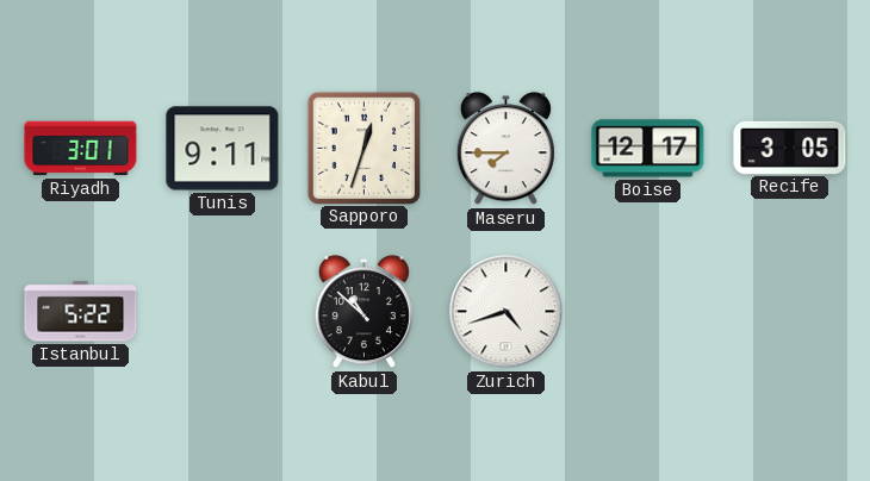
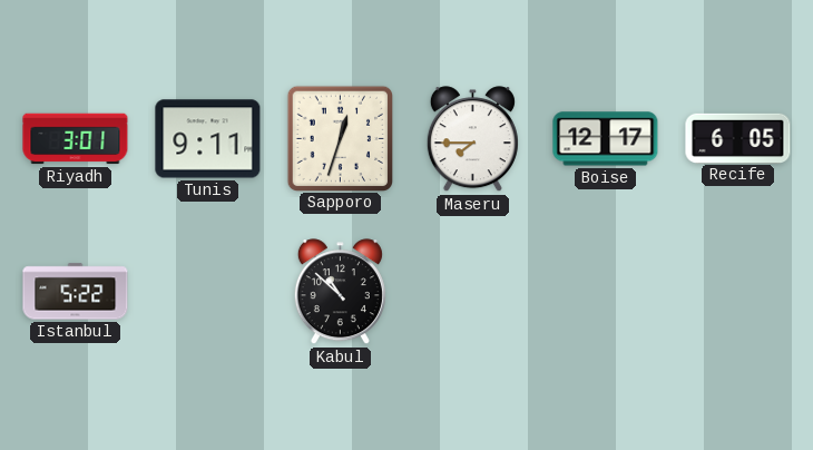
Recife: 3:05 -> 6:05 (738, 138)
Zurich: 4:42 -> none (507, 312)
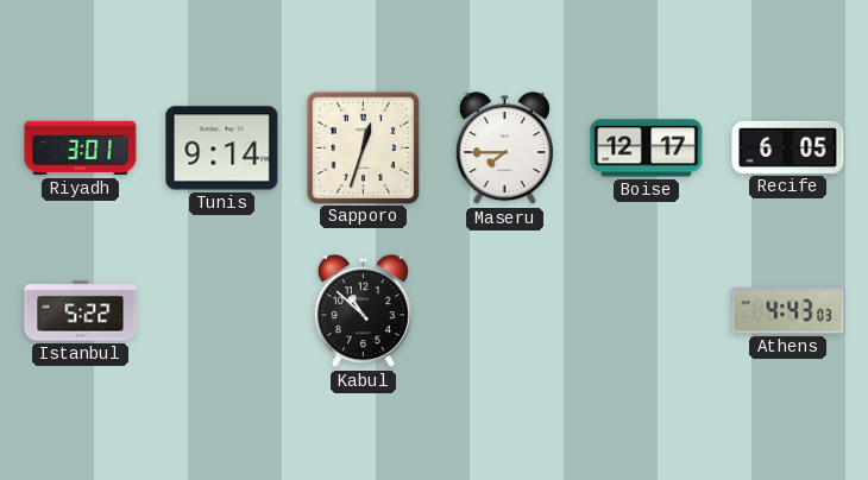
Tunis: 9:11 -> 9:14 (222, 149)
Athens: none -> 4:43 (788, 311)
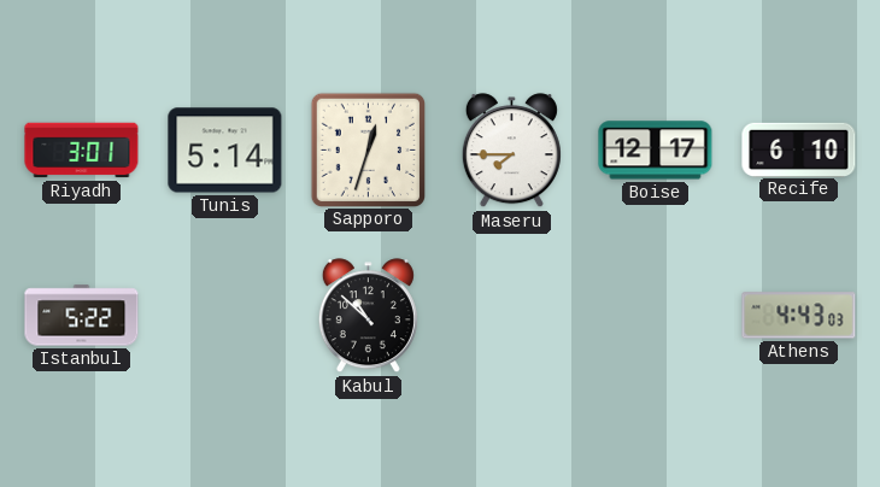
Tunis: 9:14 -> 5:14 (225, 151)
Recife: 6:05 -> 6:10 (799, 149)
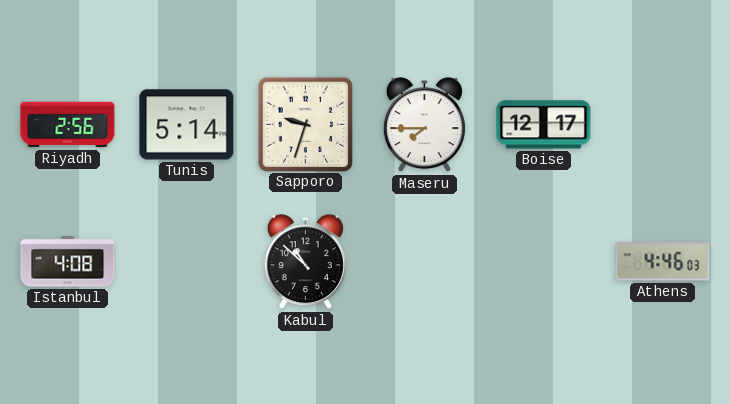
Riyadh: 3:01 -> 2:56 (68, 125)
Sapporo: 12:33 -> 9:33 (305, 124)
Recife: 6:10 -> none (799, 149)
Istanbul: 5:22 -> 4:08 (68, 262)
Athens: 4:43 -> 4:46 (663, 262)
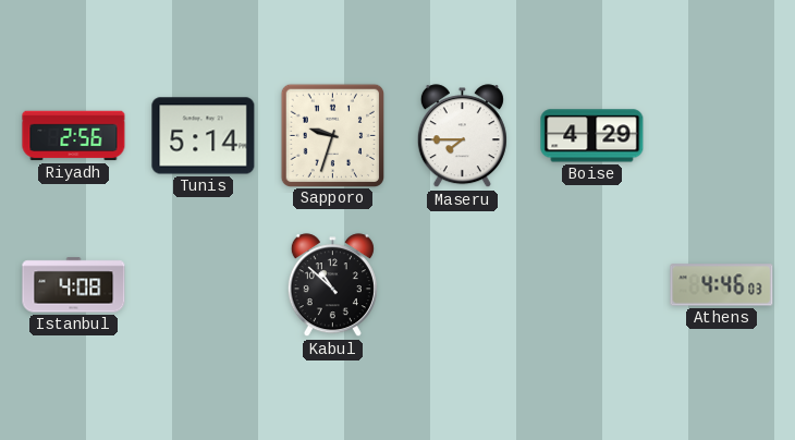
Boise: 12:17 -> 4:29 (592, 136)
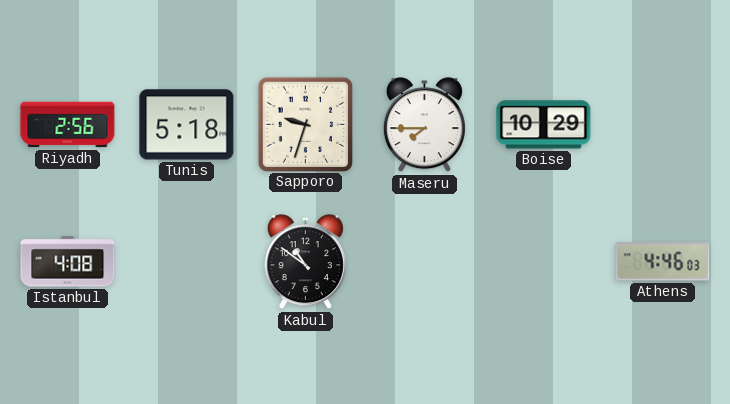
Tunis: 5:14 -> 5:18 (187, 125)
Boise: 4:29 -> 10:29 (544, 125)
Kabul: 10:52 -> 10:51 (305, 262)
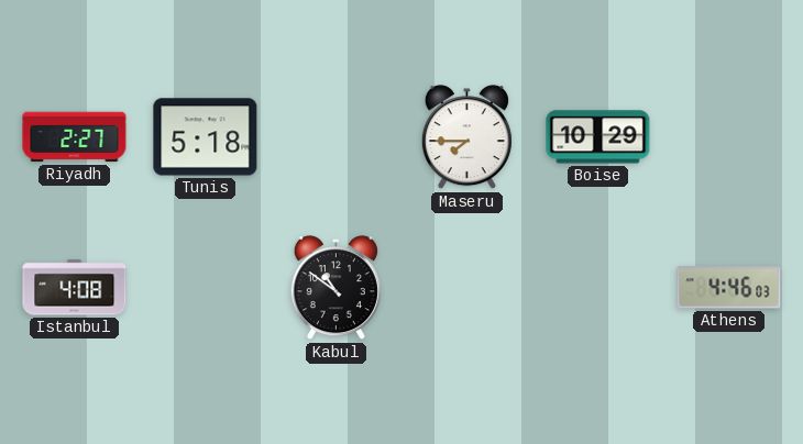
Riyadh: 2:56 -> 2:27 (75, 137)
Sapporo: 9:33 -> none (305, 124)
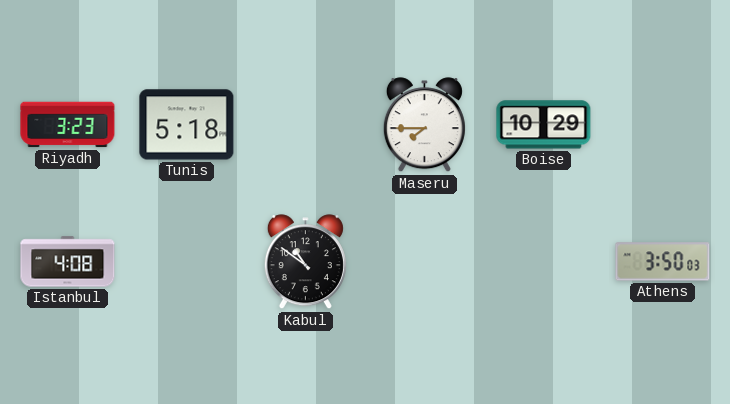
Riyadh: 2:27 -> 3:23 (68, 125)
Athens: 4:46 -> 3:50 (663, 262)
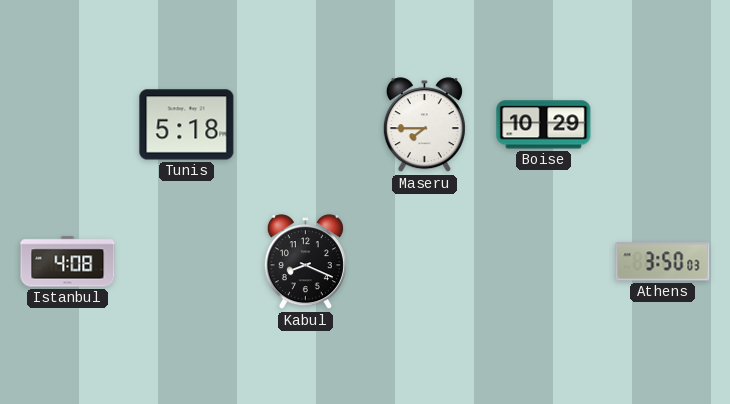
Riyadh: 3:23 -> none (68, 125)
Kabul: 10:51 -> 8:19 (305, 262)
